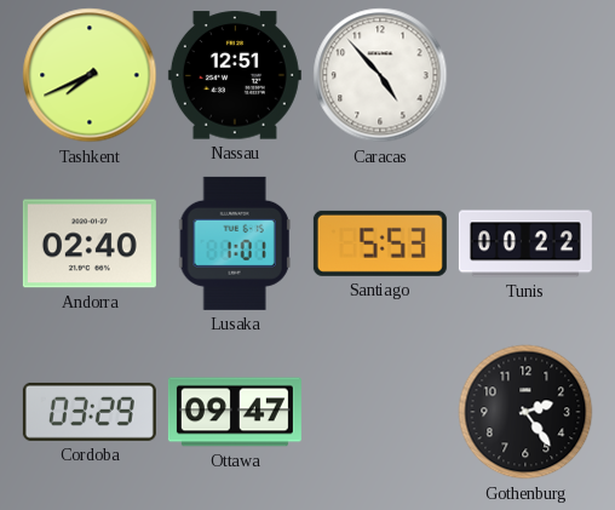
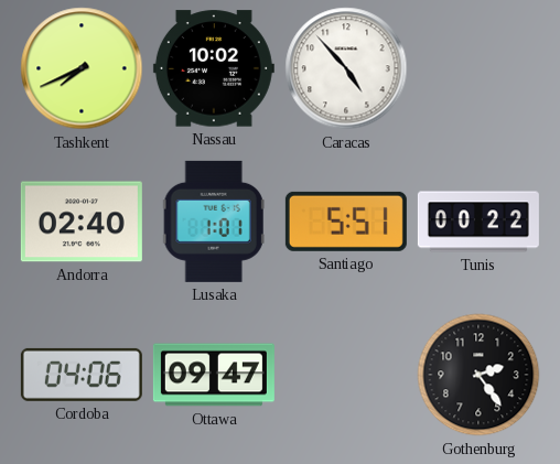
Nassau: 12:51 -> 10:02 (214, 68)
Santiago: 5:53 -> 5:51 (346, 222)
Cordoba: 03:29 -> 04:06 (82, 375)
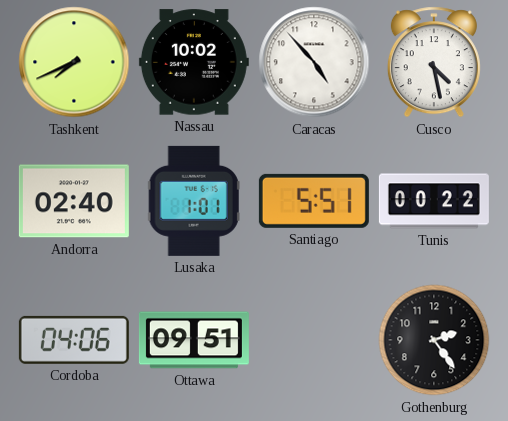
Cusco: none -> 4:28 (434, 62)
Ottawa: 09:47 -> 09:51 (194, 340)
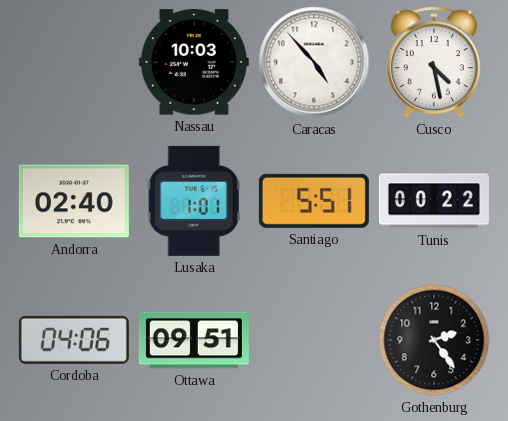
Tashkent: 7:41 -> none (74, 62)
Nassau: 10:02 -> 10:03 (194, 62)
